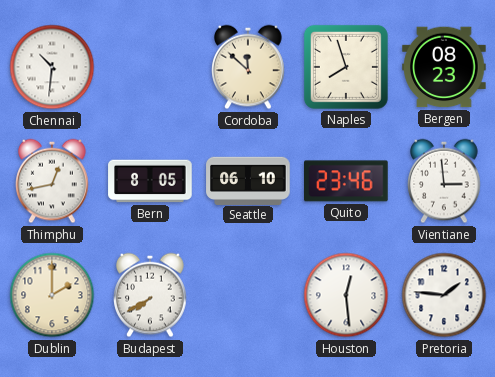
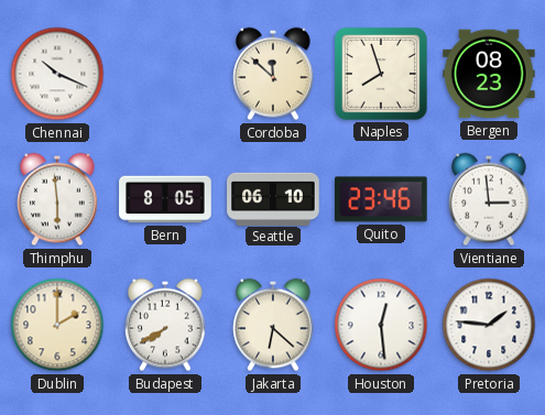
Chennai: 10:31 -> 10:19 (57, 74)
Thimphu: 12:43 -> 5:59 (57, 199)
Jakarta: none -> 6:22 (273, 325)
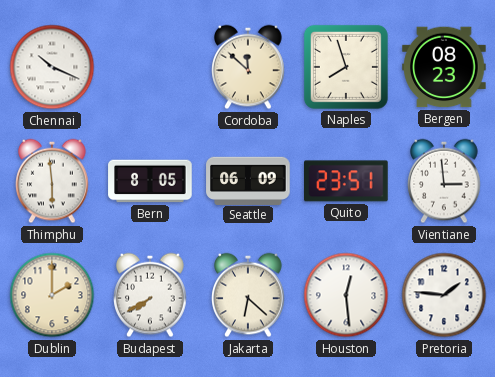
Seattle: 06:10 -> 06:09 (248, 180)
Quito: 23:46 -> 23:51 (347, 181)
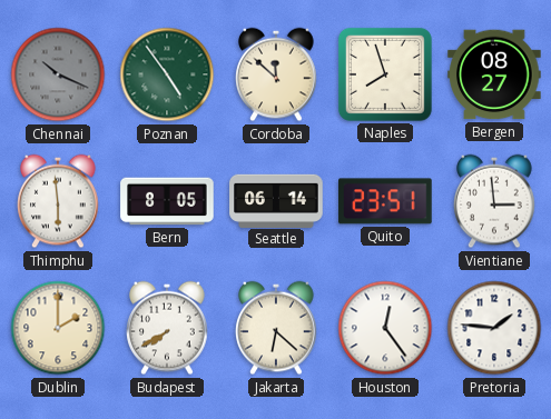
Chennai dial: white -> grey (58, 74)
Poznan: none -> 4:54 (167, 74)
Bergen: 08:23 -> 08:27 (494, 74)
Seattle: 06:09 -> 06:14 (276, 200)
Houston: 12:29 -> 12:24 (385, 328)
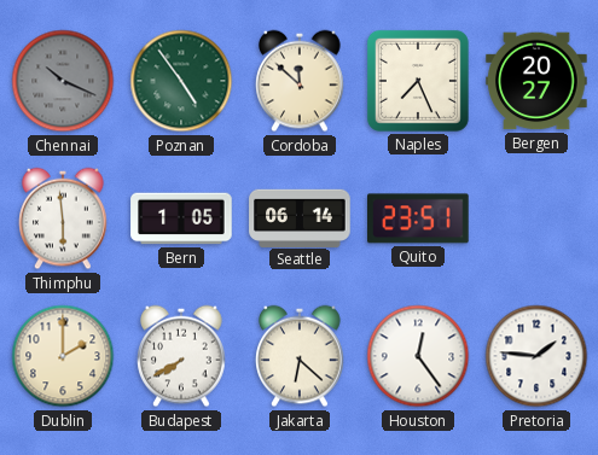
Naples: 7:57 -> 7:26 (418, 81)
Bergen: 08:27 -> 20:27 (536, 81)
Bern: 8:05 -> 1:05 (181, 218)
Vientiane: 2:59 -> none (494, 201)
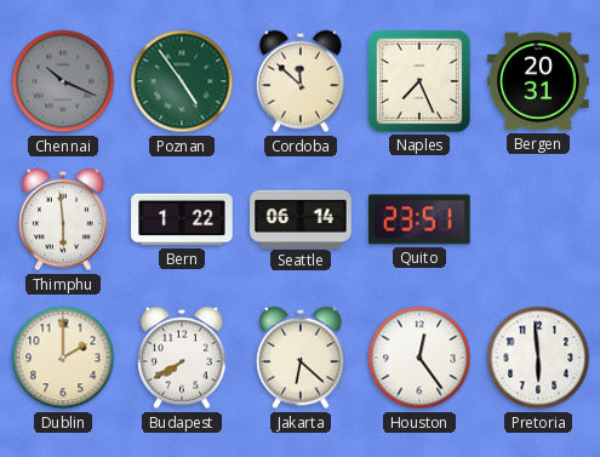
Bergen: 20:27 -> 20:31 (538, 81)
Bern: 1:05 -> 1:22 (182, 219)
Pretoria: 1:46 -> 5:59 (538, 358)
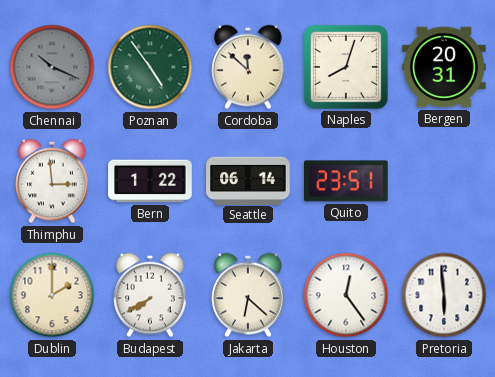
Naples: 7:26 -> 8:03 (346, 67)
Thimphu: 5:59 -> 2:59 (52, 181)
